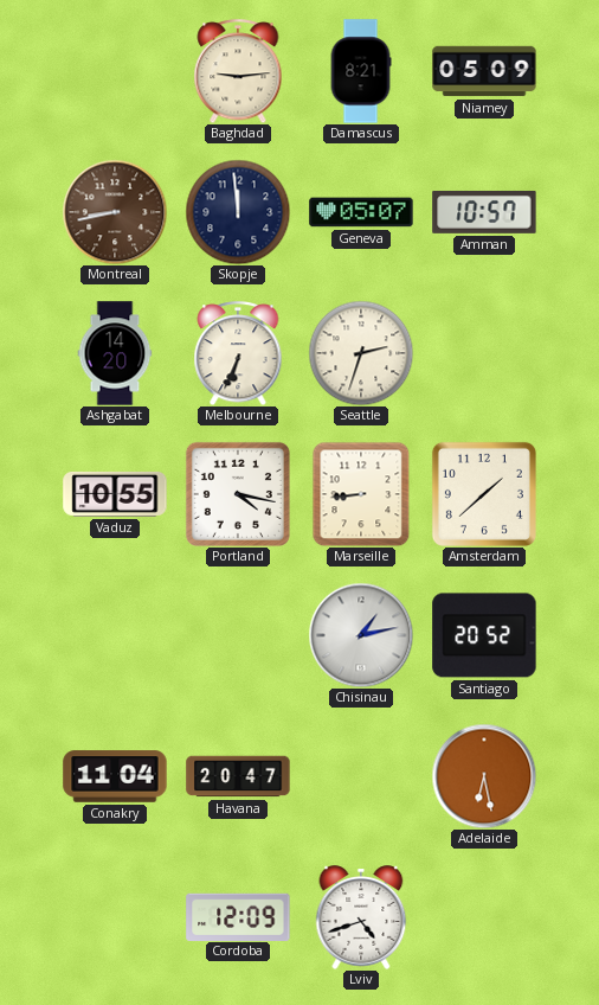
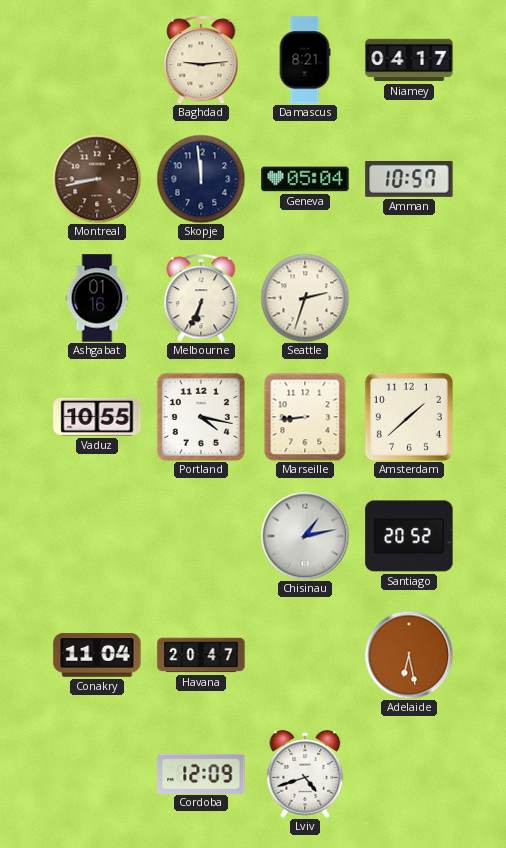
Niamey: 05:09 -> 04:17 (409, 60)
Geneva: 05:07 -> 05:04 (305, 179)
Ashgabat: 14:20 -> 01:16 (97, 298)
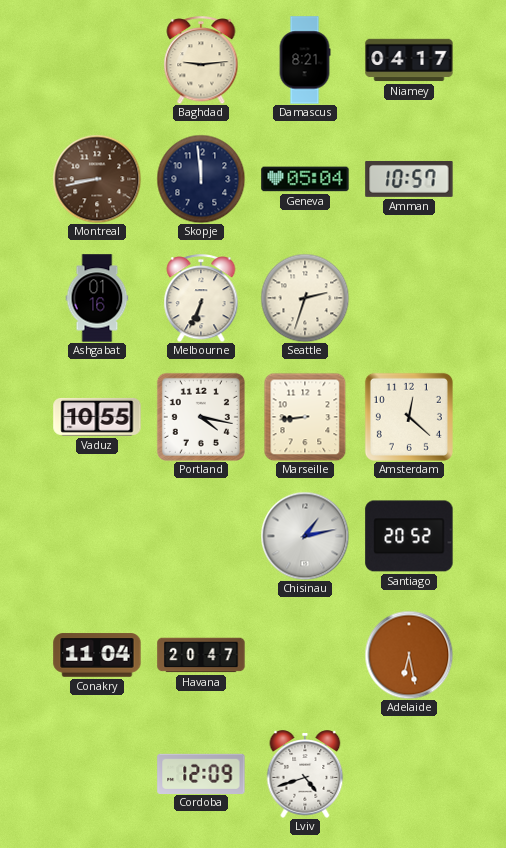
Amsterdam: 1:38 -> 12:22 (409, 417)
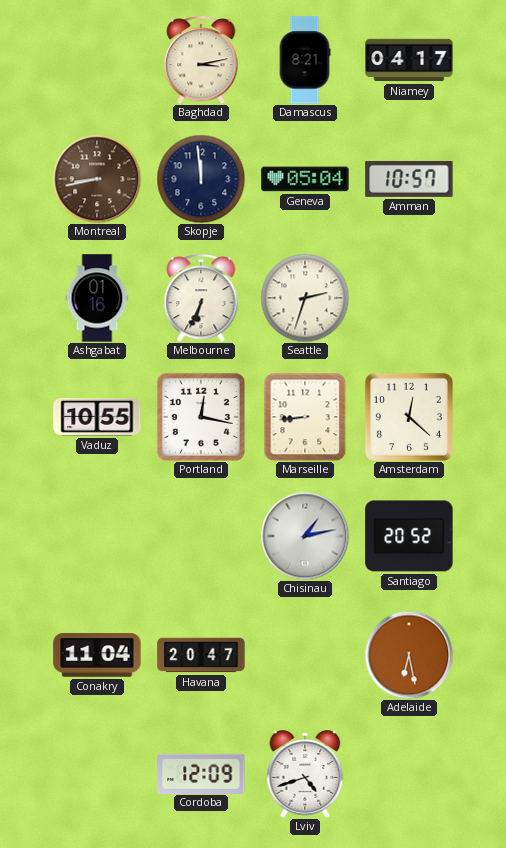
Baghdad: 9:14 -> 3:13 (201, 60)
Portland: 4:17 -> 12:17 (201, 417)
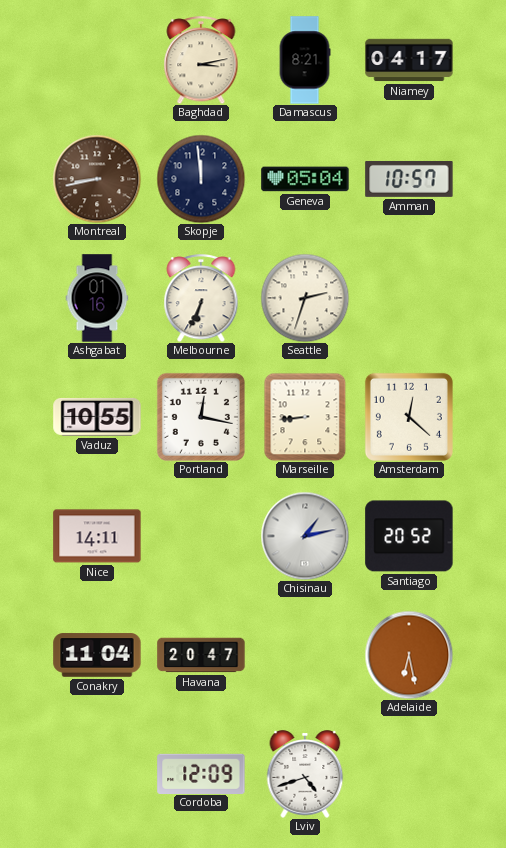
Nice: none -> 14:11 (97, 536)
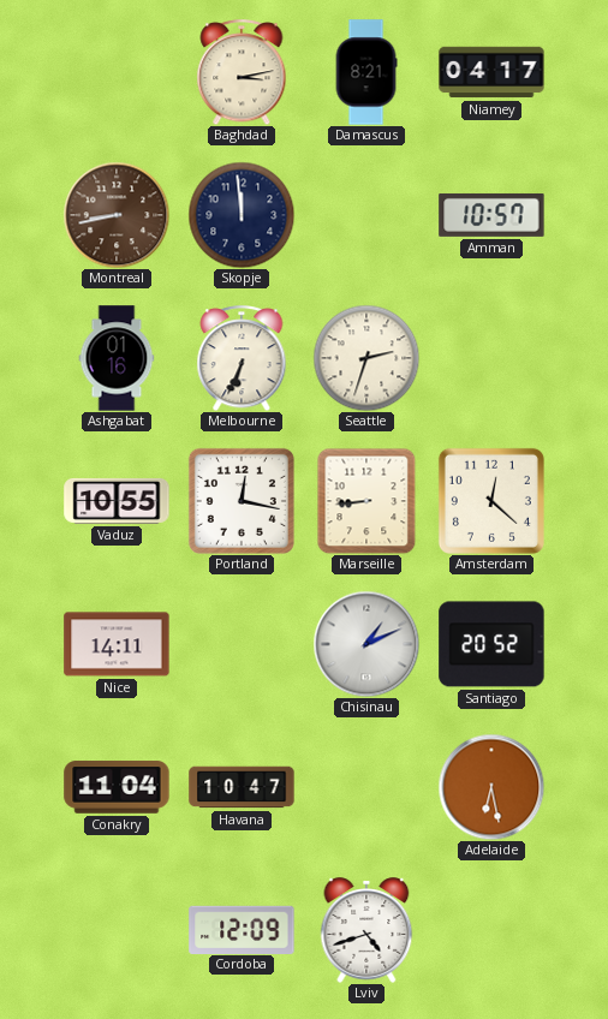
Geneva: 05:04 -> none (305, 179)
Chisinau: 1:13 -> 1:11 (366, 644)
Havana: 20:47 -> 10:47 (242, 787)
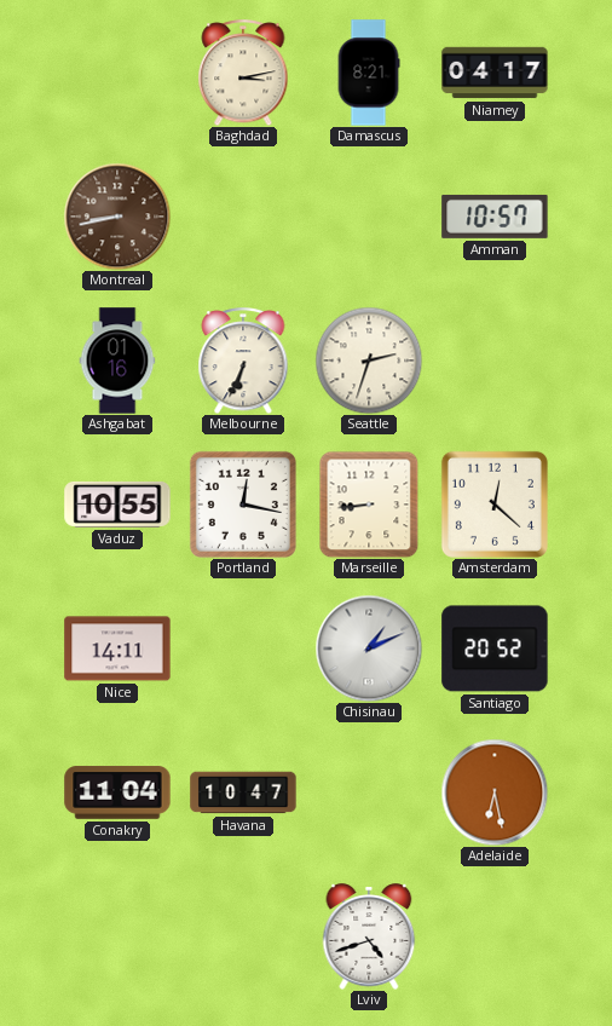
Skopje: 11:59 -> none (242, 215)
Cordoba: 12:09 -> none (242, 929)
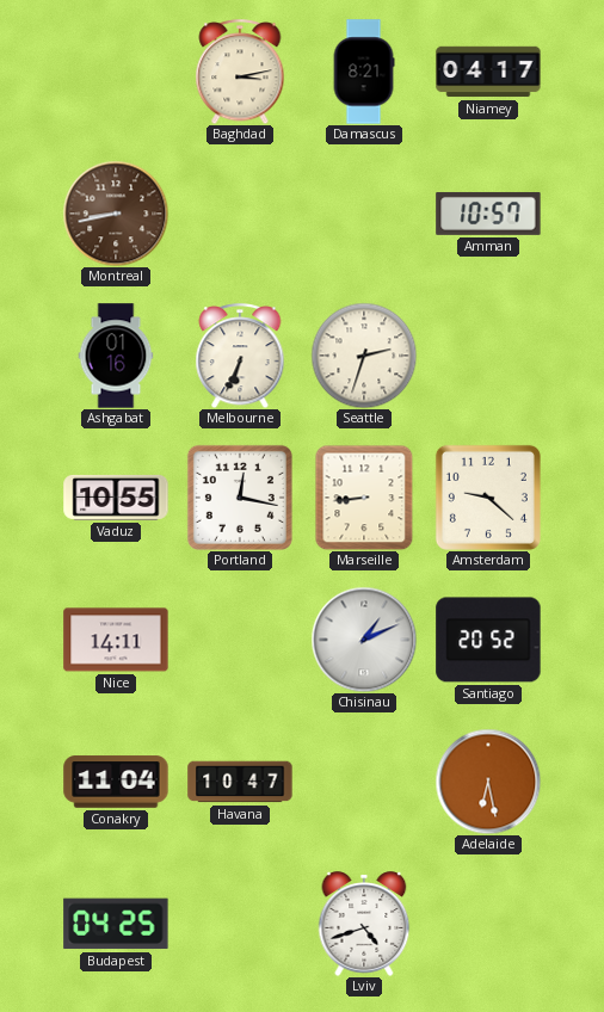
Amsterdam: 12:22 -> 9:22 (488, 498)
Budapest: none -> 04:25 (116, 924)
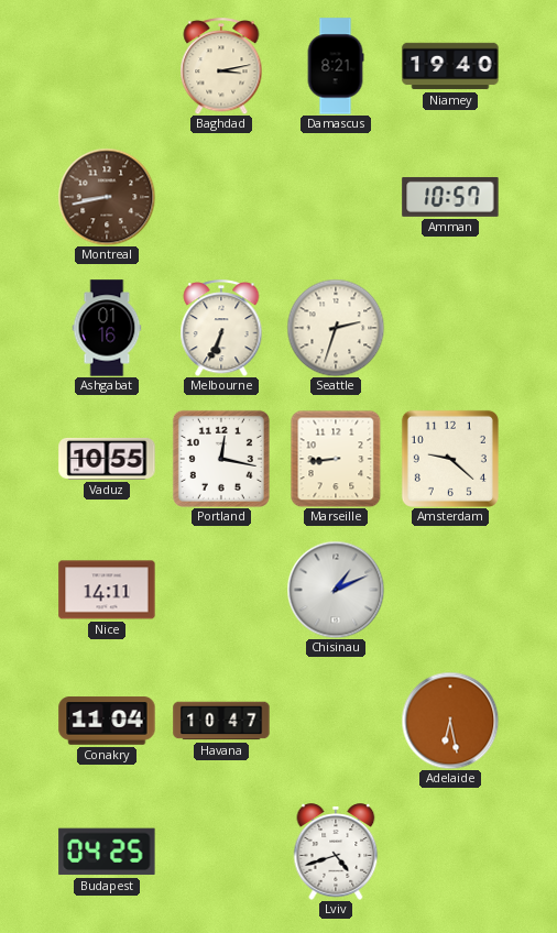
Niamey: 04:17 -> 19:40 (450, 66)
Santiago: 20:52 -> none (488, 640)
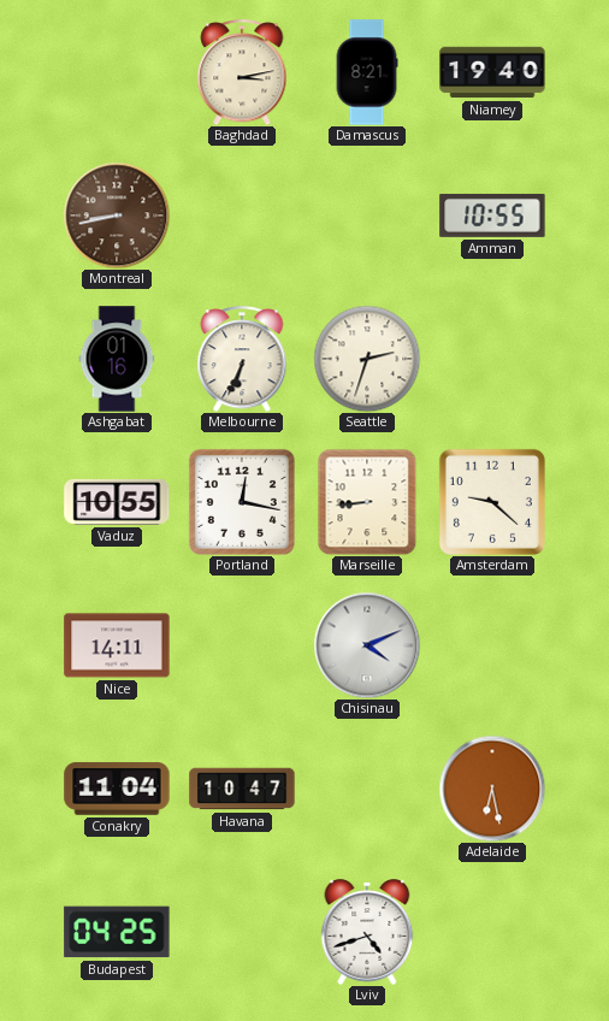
Amman: 10:57 -> 10:55 (492, 216)
Chisinau: 1:11 -> 4:11 (367, 645)
